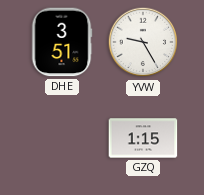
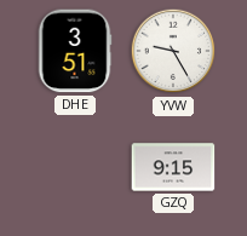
GZQ: 1:15 -> 9:15 (173, 167)
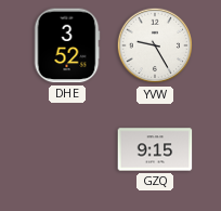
DHE: 3:51 -> 3:52 (67, 45)
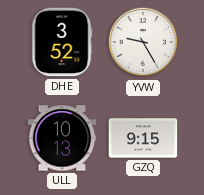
ULL: none -> 10:13 (62, 138)
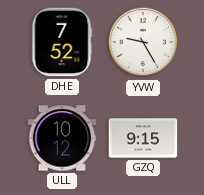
DHE: 3:52 -> 7:52 (62, 42)
ULL: 10:13 -> 10:12 (62, 138)
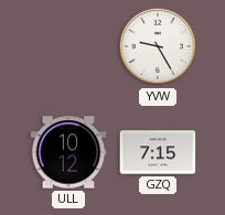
DHE: 7:52 -> none (62, 42)
GZQ: 9:15 -> 7:15 (158, 152)
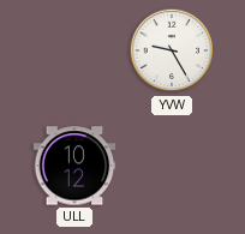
GZQ: 7:15 -> none (158, 152)
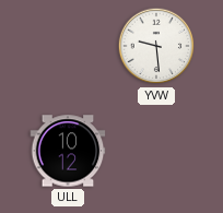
YVW: 9:25 -> 9:29 (156, 46)
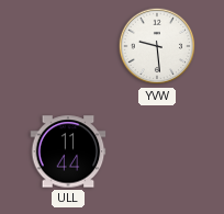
ULL: 10:12 -> 11:44 (68, 151)
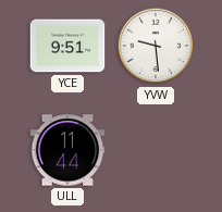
YCE: none -> 9:51 (67, 46)
